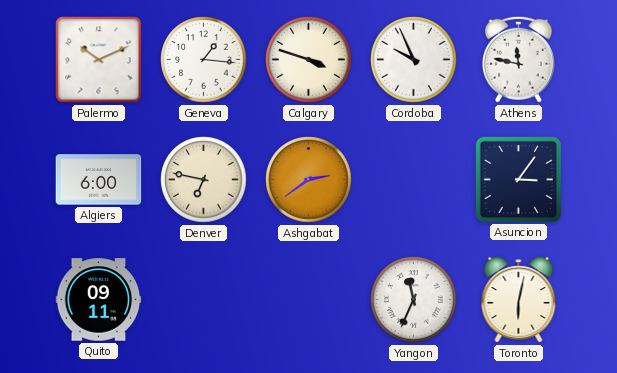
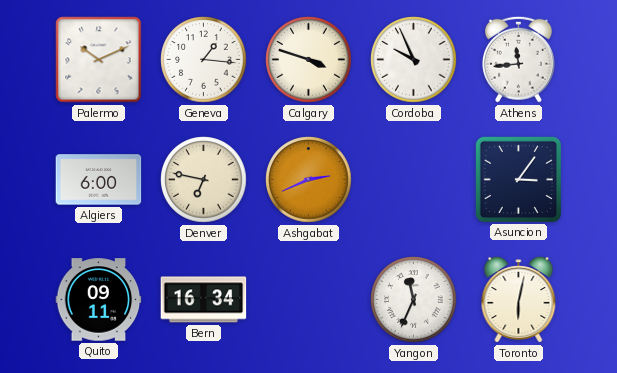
Athens: 11:47 -> 11:44 (518, 59)
Ashgabat: 2:39 -> 2:41 (309, 180)
Bern: none -> 16:34 (204, 300)
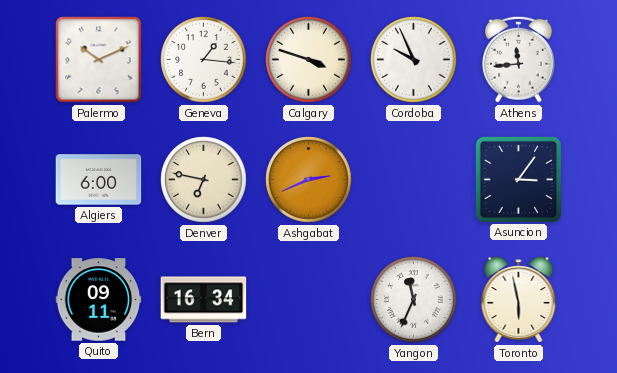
Toronto: 6:02 -> 5:58 (519, 300)
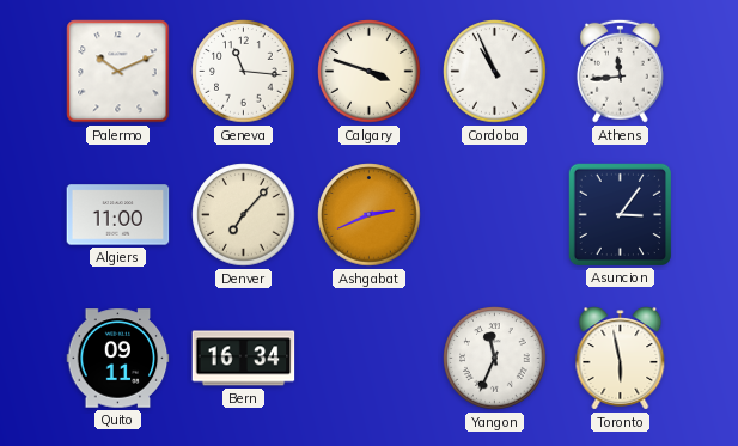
Geneva: 1:16 -> 11:16 (244, 72)
Cordoba: 9:56 -> 10:56 (495, 72)
Algiers: 6:00 -> 11:00 (118, 215)
Denver: 6:47 -> 7:07 (244, 215)
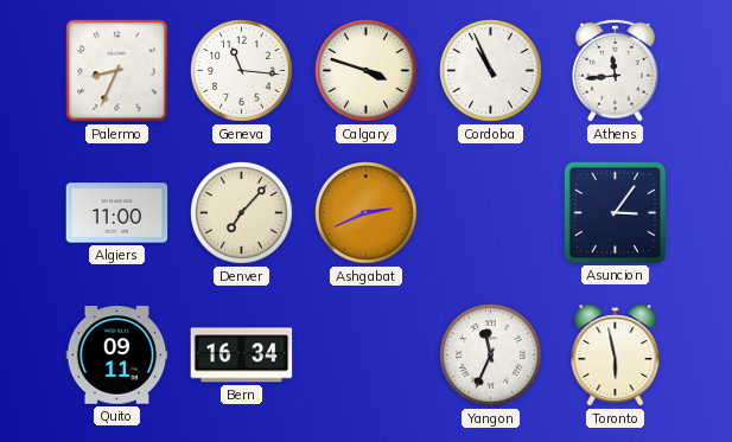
Palermo: 10:11 -> 8:34 (117, 71)
